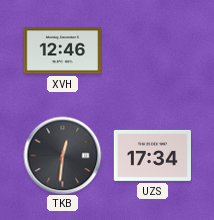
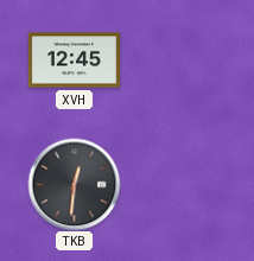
XVH: 12:46 -> 12:45 (74, 61)
UZS: 17:34 -> none (152, 155)
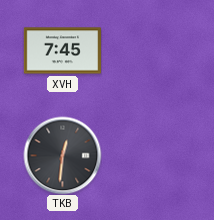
XVH: 12:45 -> 7:45 (62, 51)
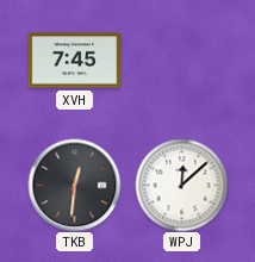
WPJ: none -> 12:08 (181, 185)
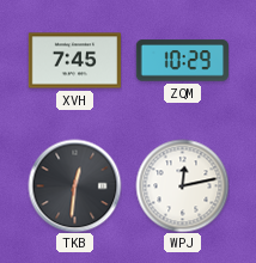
ZQM: none -> 10:29 (182, 61)
WPJ: 12:08 -> 12:13 (182, 185)
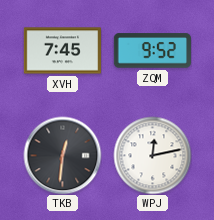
ZQM: 10:29 -> 9:52 (152, 51)
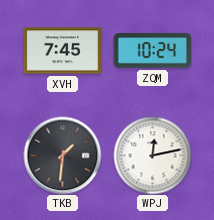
ZQM: 9:52 -> 10:24 (152, 51)
TKB: 12:31 -> 1:31 (62, 155)
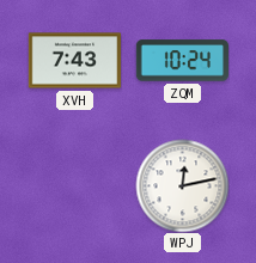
XVH: 7:45 -> 7:43 (74, 61)
TKB: 1:31 -> none (62, 155)
